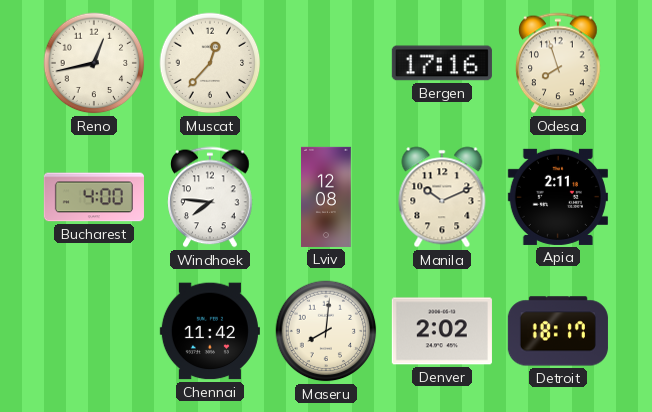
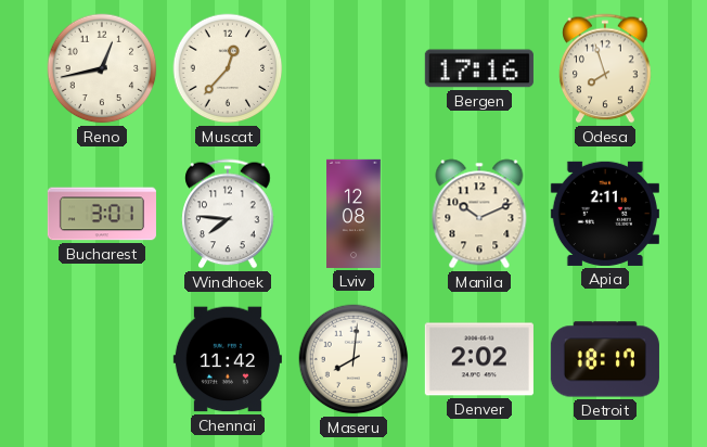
Bucharest: 4:00 -> 3:01 (102, 214)
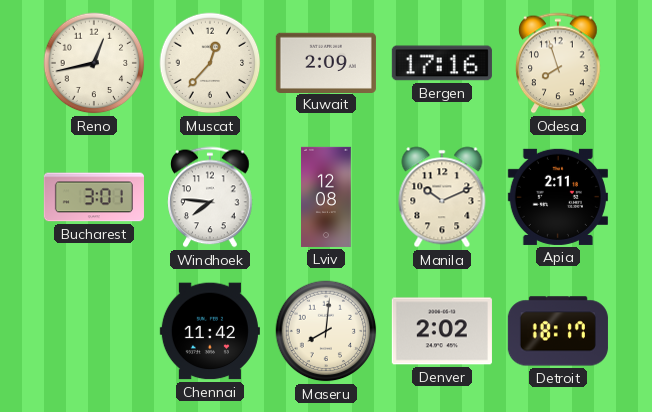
Kuwait: none -> 2:09 (326, 62)
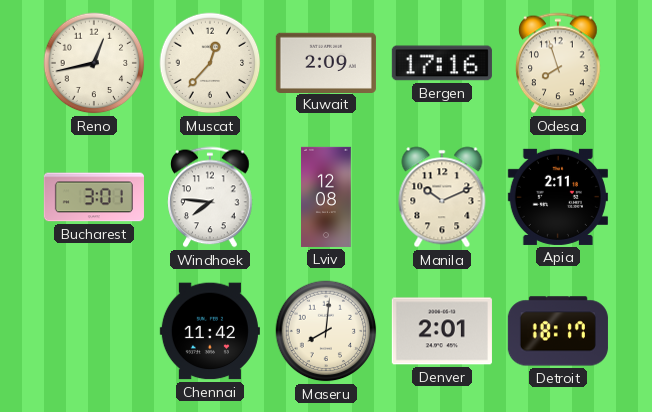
Denver: 2:02 -> 2:01 (442, 331)
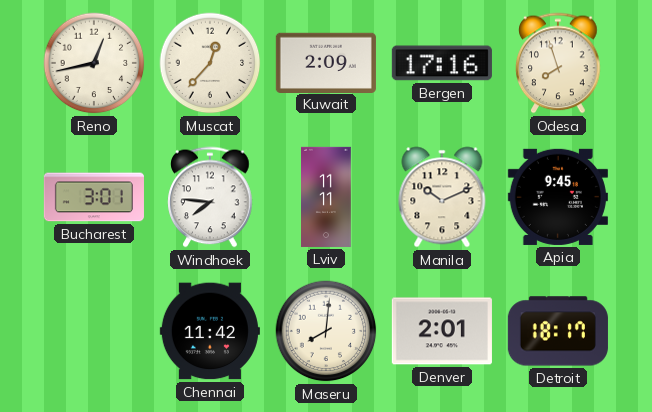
Lviv: 12:08 -> 11:11 (327, 197)
Apia: 2:11 -> 9:45 (558, 197)
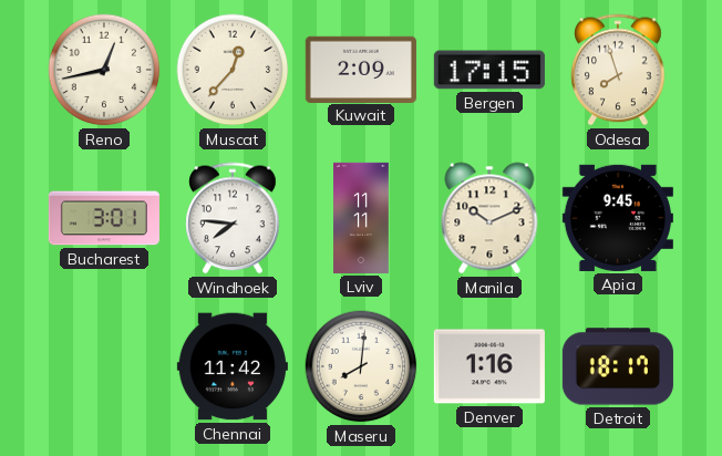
Bergen: 17:16 -> 17:15 (489, 70)
Denver: 2:01 -> 1:16 (489, 366)
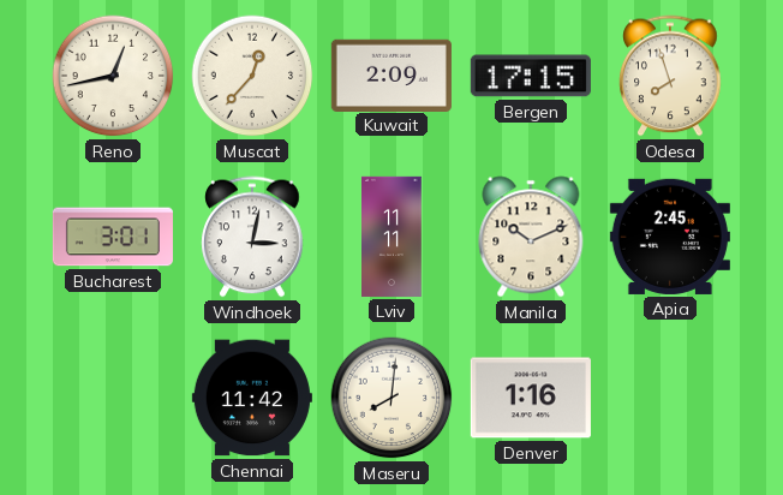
Windhoek: 7:46 -> 3:02 (252, 237)
Apia: 9:45 -> 2:45 (670, 237)
Detroit: 18:17 -> none (618, 366)
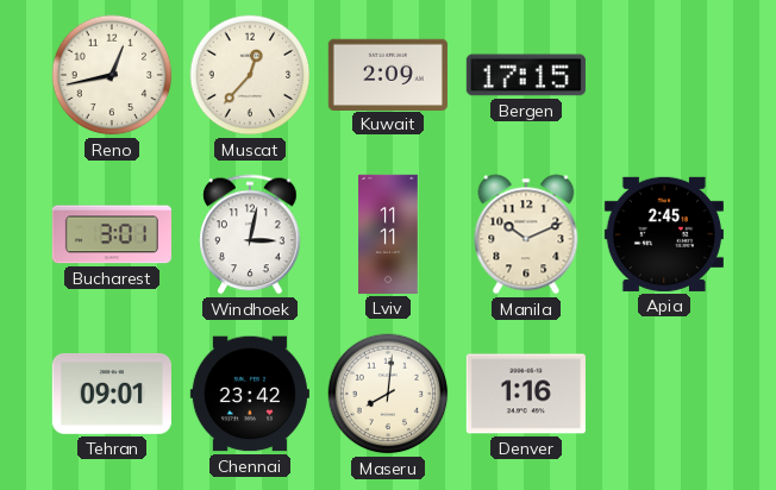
Odesa: 7:57 -> none (670, 76)
Tehran: none -> 09:01 (112, 394)
Chennai: 11:42 -> 23:42 (250, 394)
